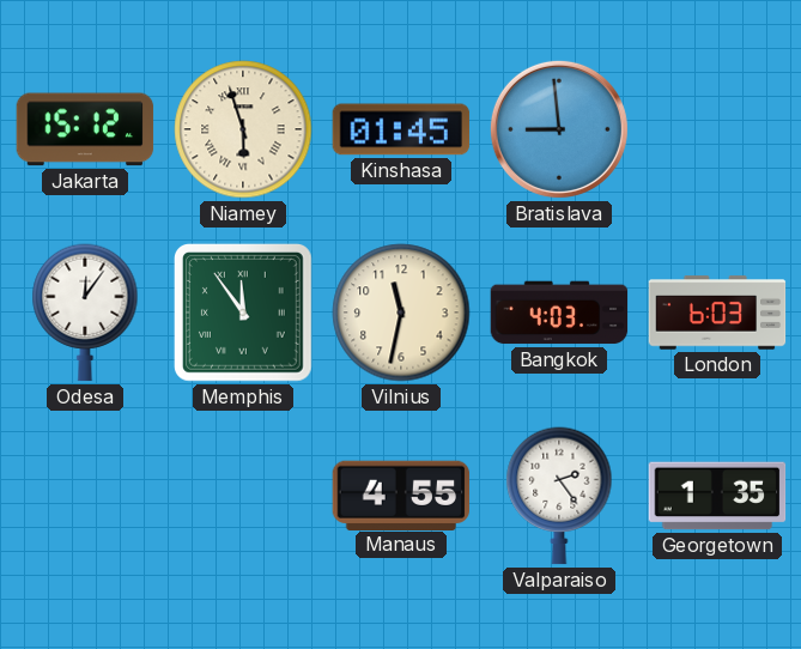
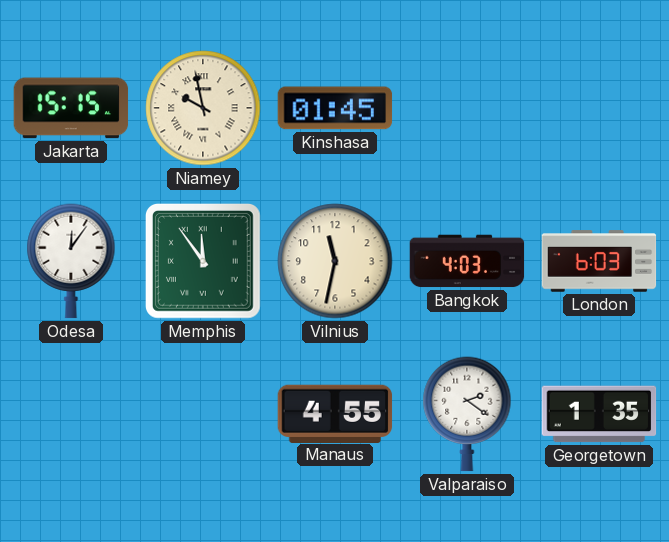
Jakarta: 15:12 -> 15:15 (71, 108)
Niamey: 5:57 -> 9:58 (203, 108)
Bratislava: 8:59 -> none (559, 129)
Valparaiso: 2:24 -> 2:21 (467, 414)
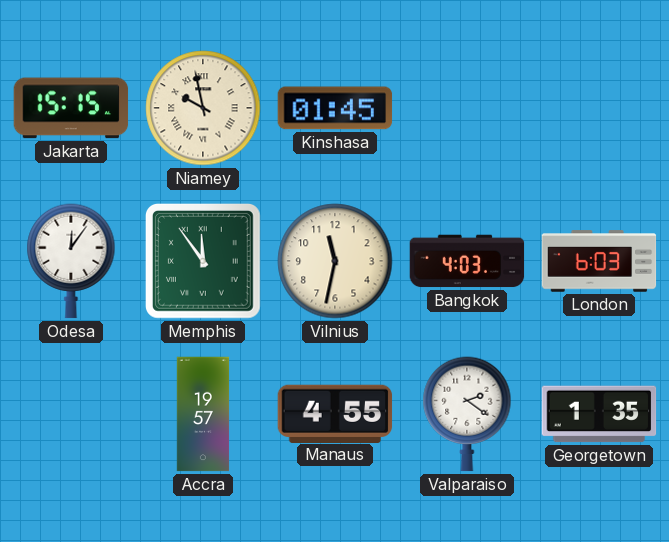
Accra: none -> 19:57 (203, 414)
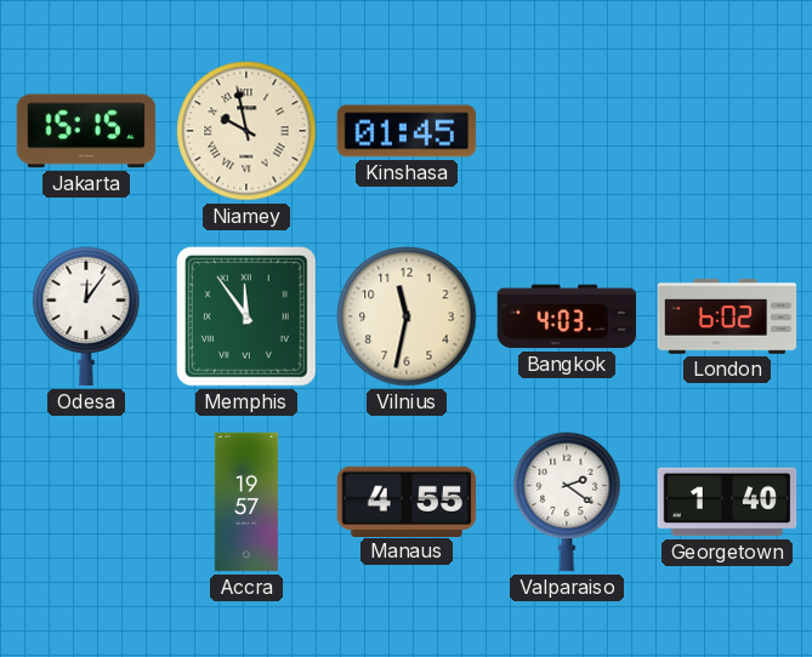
London: 6:03 -> 6:02 (727, 316)
Georgetown: 1:35 -> 1:40 (727, 502)
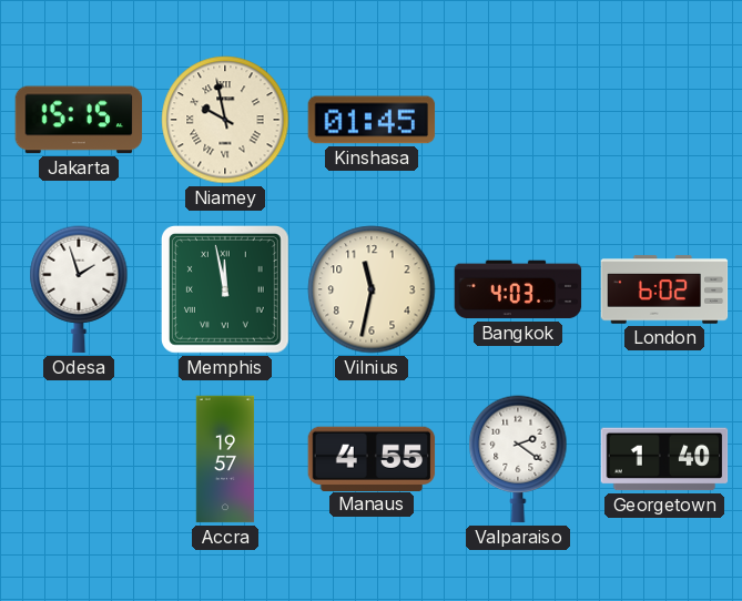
Odesa: 12:06 -> 1:57 (79, 289)
Memphis: 11:54 -> 11:58 (225, 289)
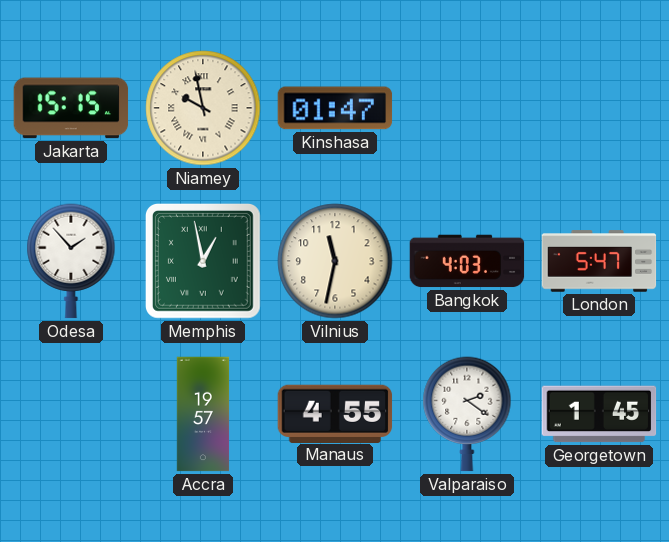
Kinshasa: 01:45 -> 01:47 (335, 108)
Odesa: 1:57 -> 1:53 (71, 261)
Memphis: 11:58 -> 12:58 (203, 261)
London: 6:02 -> 5:47 (599, 261)
Georgetown: 1:40 -> 1:45 (599, 414)
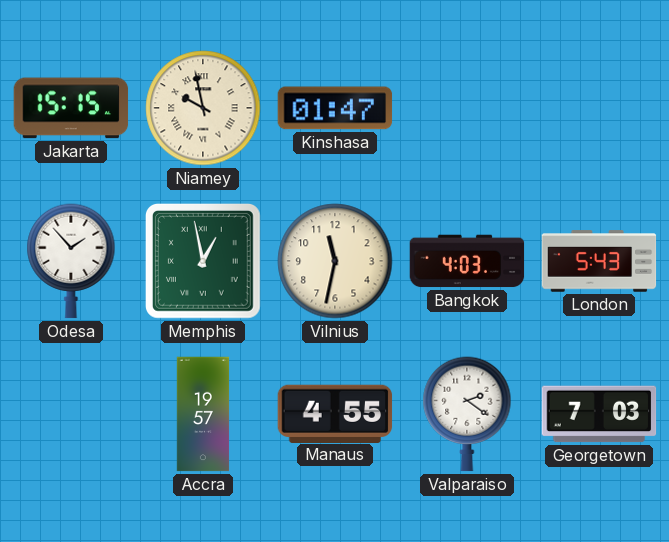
London: 5:47 -> 5:43 (599, 261)
Georgetown: 1:45 -> 7:03 (599, 414)
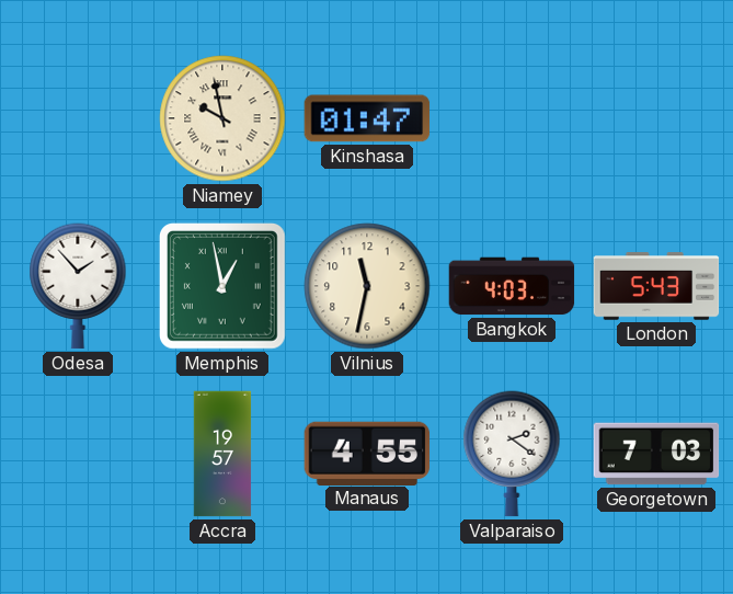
Jakarta: 15:15 -> none (71, 108)
